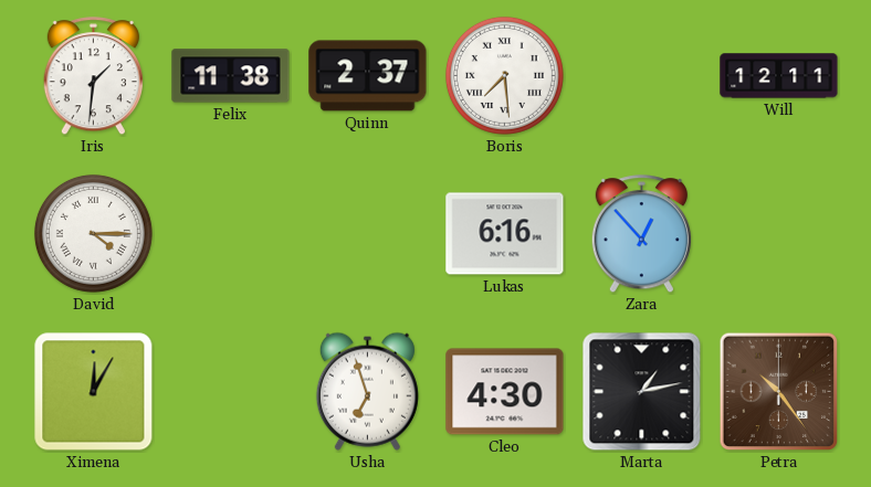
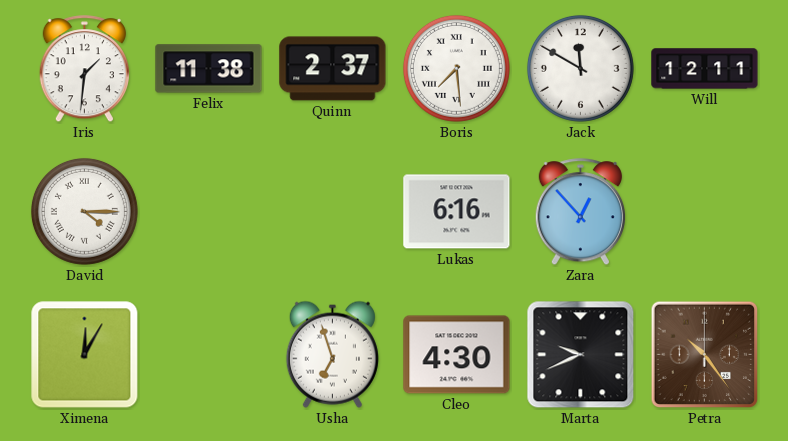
Jack: none -> 11:50 (580, 68)
Marta: 1:13 -> 9:41 (581, 355)
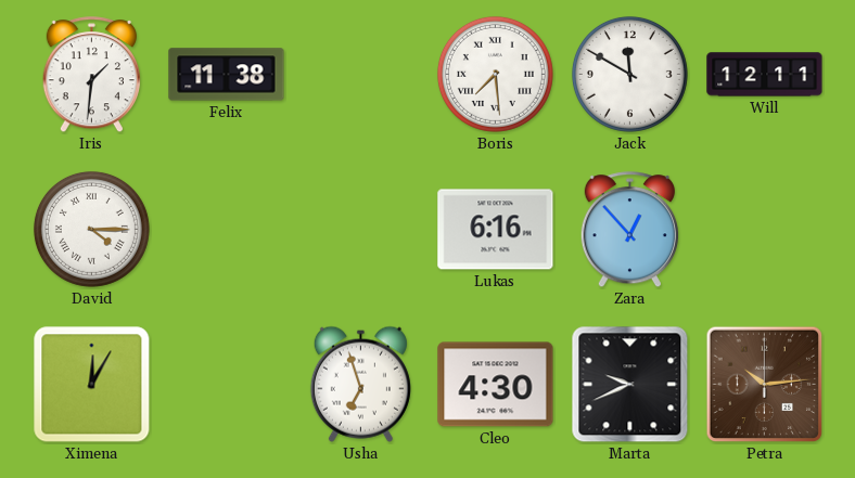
Quinn: 2:37 -> none (333, 69)
Petra: 10:24 -> 10:14 (765, 385)
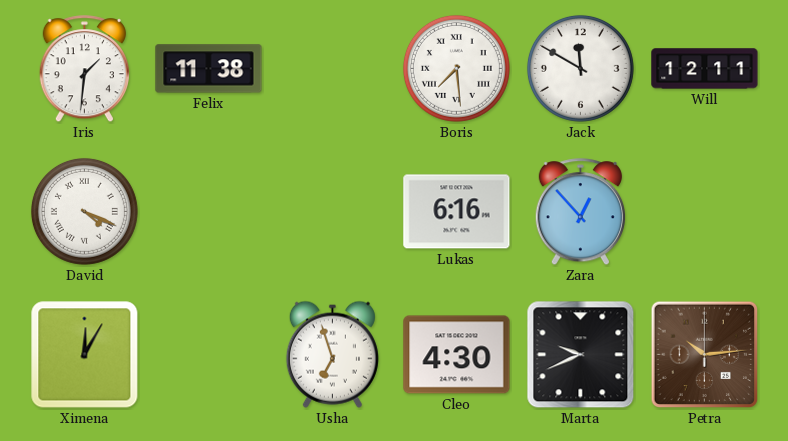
David: 4:15 -> 4:19 (84, 211)
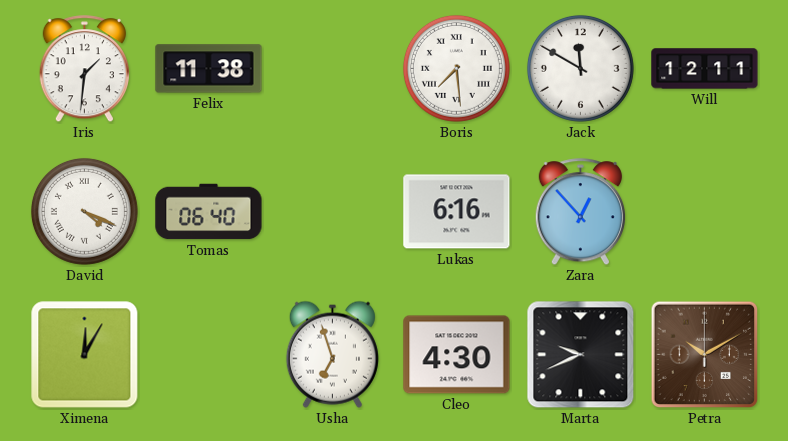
Tomas: none -> 06:40 (209, 212)
Petra: 10:14 -> 10:10 (705, 355)
